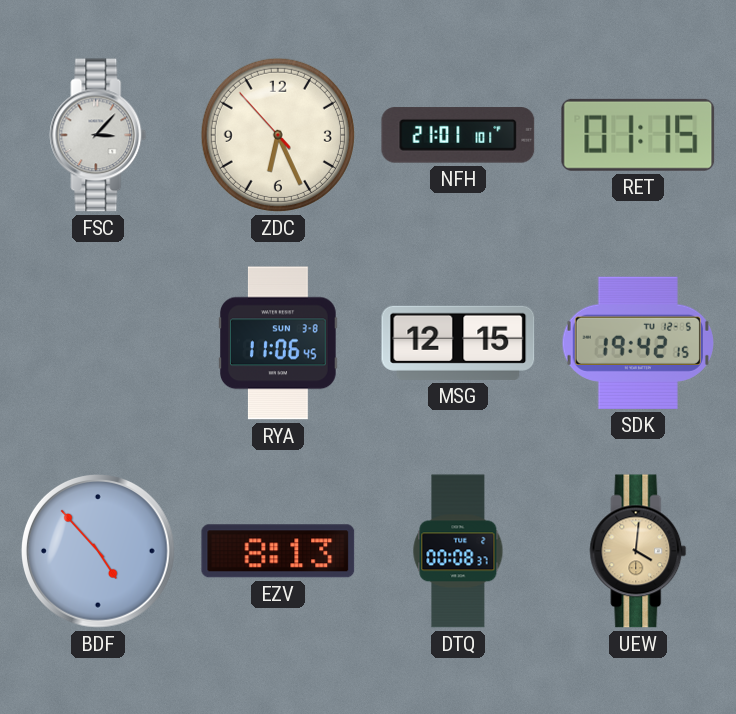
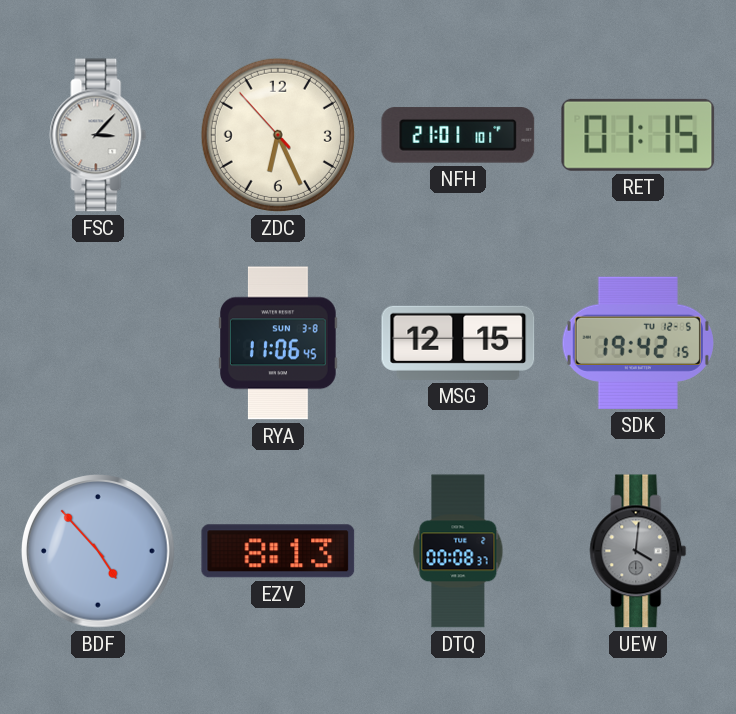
UEW dial: champagne -> grey (638, 551)
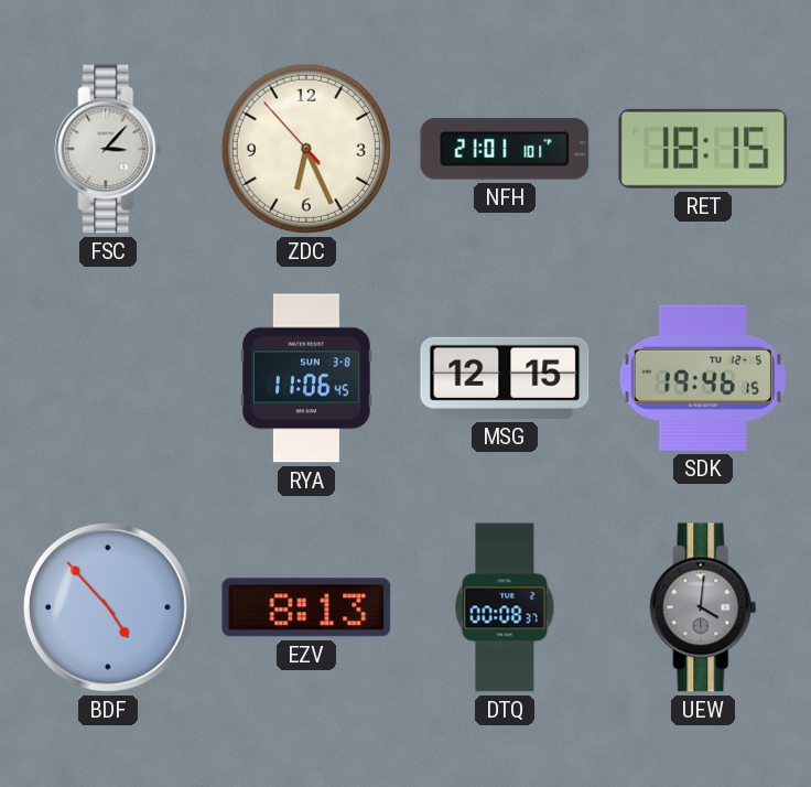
RET: 01:15 -> 18:15 (703, 149)
SDK: 19:42 -> 19:46 (703, 378)
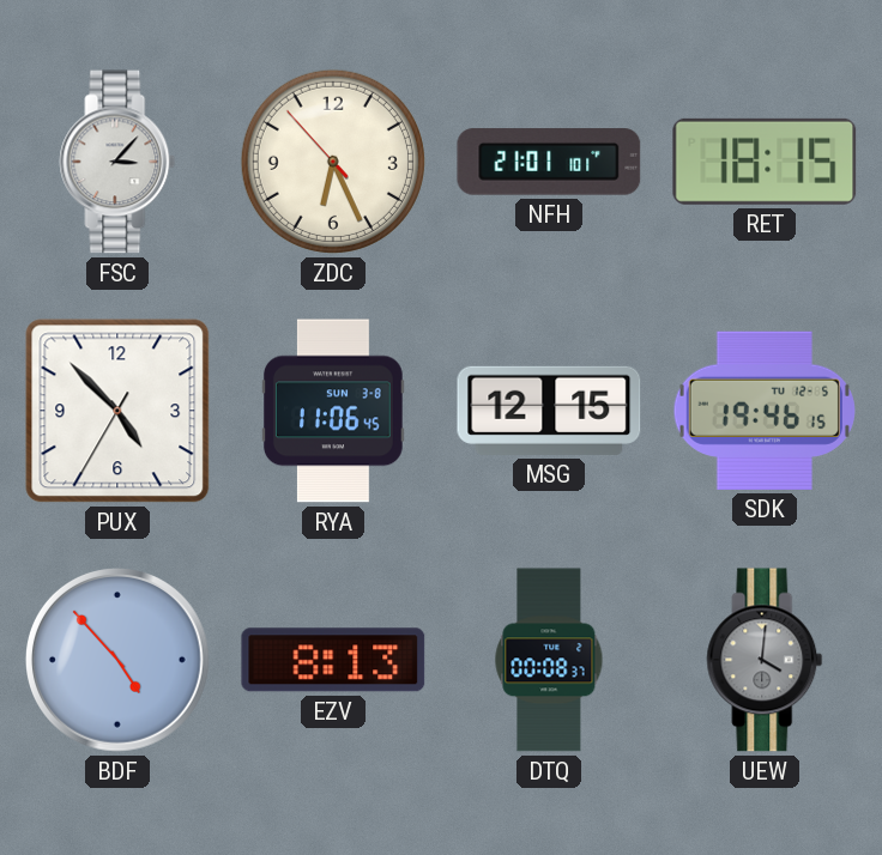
PUX: none -> 4:52 (117, 411)
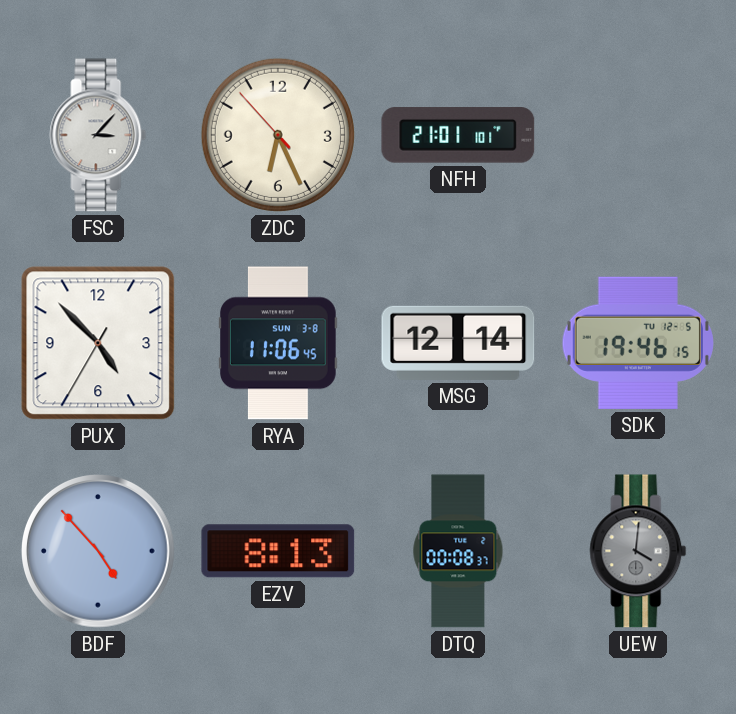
RET: 18:15 -> none (765, 162)
MSG: 12:15 -> 12:14 (458, 343)
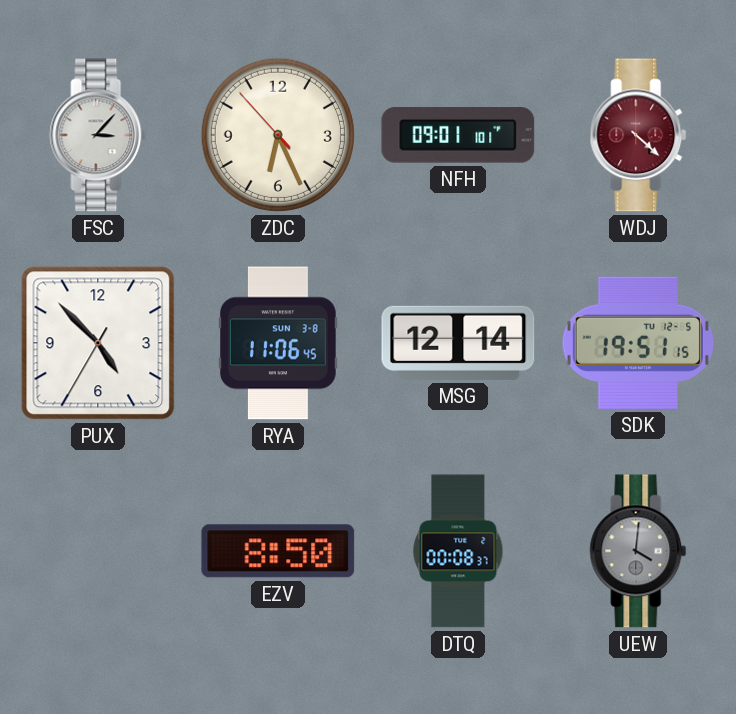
NFH: 21:01 -> 09:01 (458, 135)
WDJ: none -> 4:22 (638, 135)
SDK: 19:46 -> 19:51 (638, 343)
BDF: 4:53 -> none (99, 552)
EZV: 8:13 -> 8:50 (278, 551)
